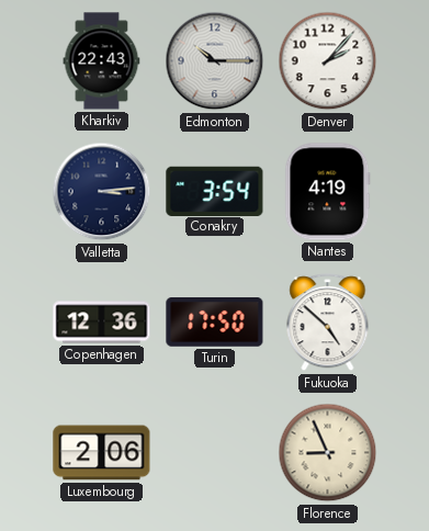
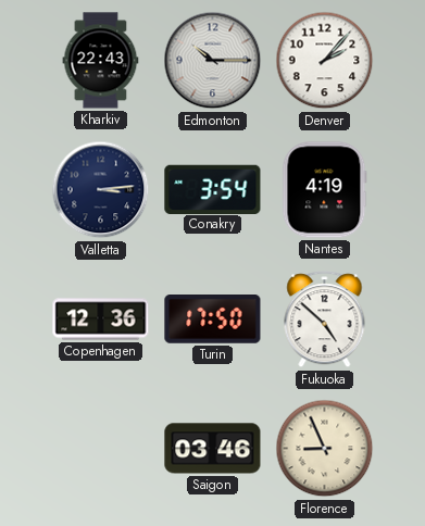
Luxembourg: 2:06 -> none (102, 453)
Saigon: none -> 03:46 (213, 449)
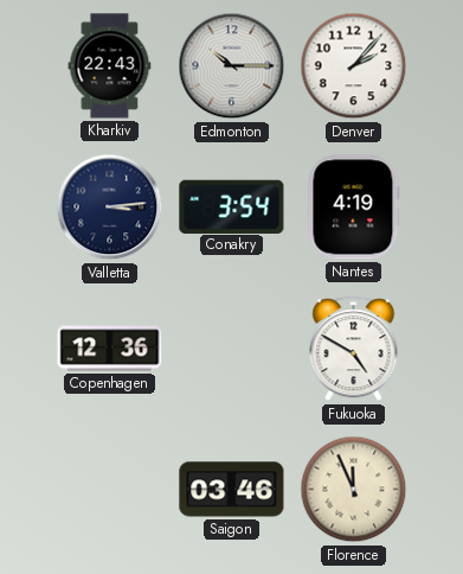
Turin: 17:50 -> none (213, 320)
Fukuoka: 4:52 -> 4:50 (354, 349)
Florence: 8:56 -> 11:56 (354, 490)
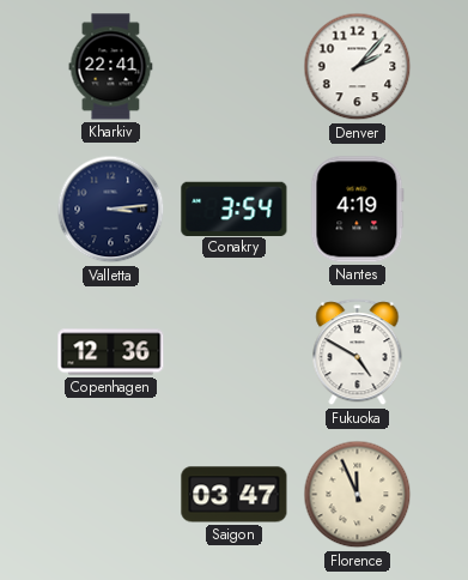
Kharkiv: 22:43 -> 22:41 (111, 67)
Edmonton: 10:15 -> none (232, 66)
Saigon: 03:46 -> 03:47 (235, 495)
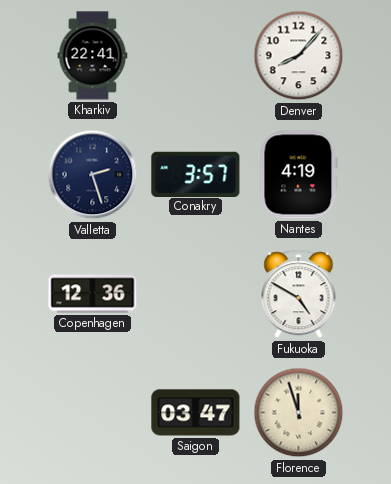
Denver: 2:07 -> 8:07 (299, 56)
Valletta: 3:14 -> 2:27 (93, 175)
Conakry: 3:54 -> 3:57 (196, 174)
Florence: 11:56 -> 11:57 (299, 413)
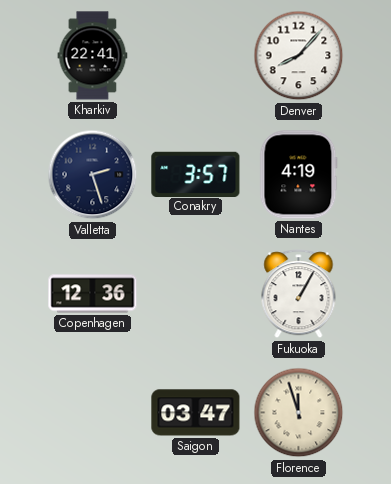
Fukuoka: 4:50 -> 1:05 (299, 294)
